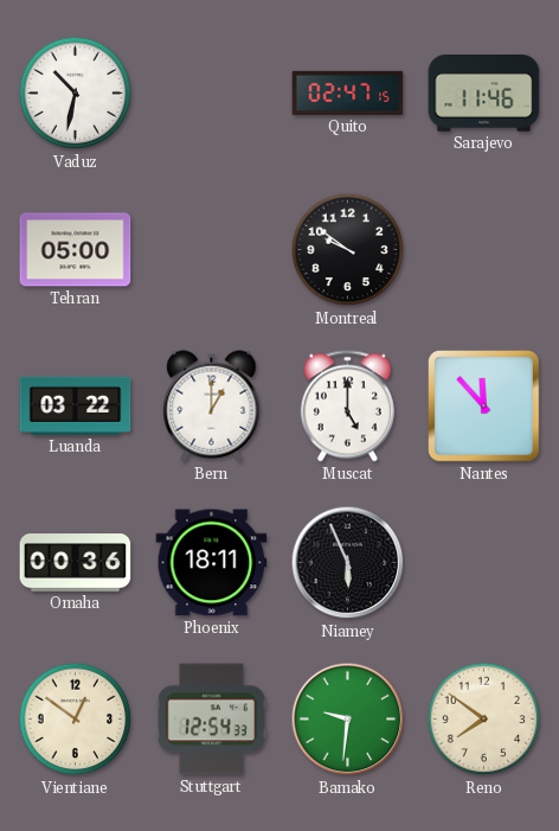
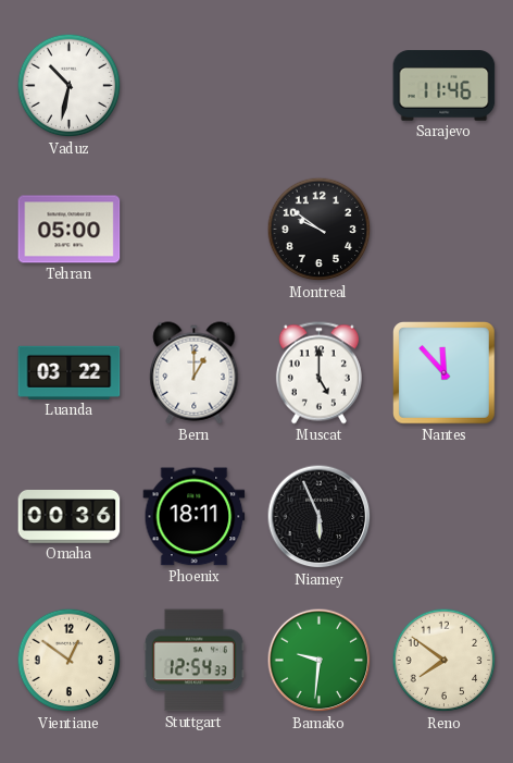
Quito: 02:47 -> none (348, 92)
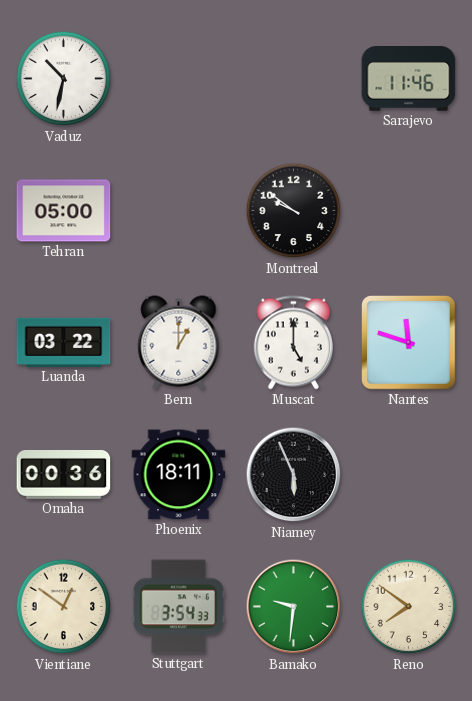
Nantes: 11:53 -> 11:48 (409, 343)
Stuttgart: 12:54 -> 3:54 (178, 607)
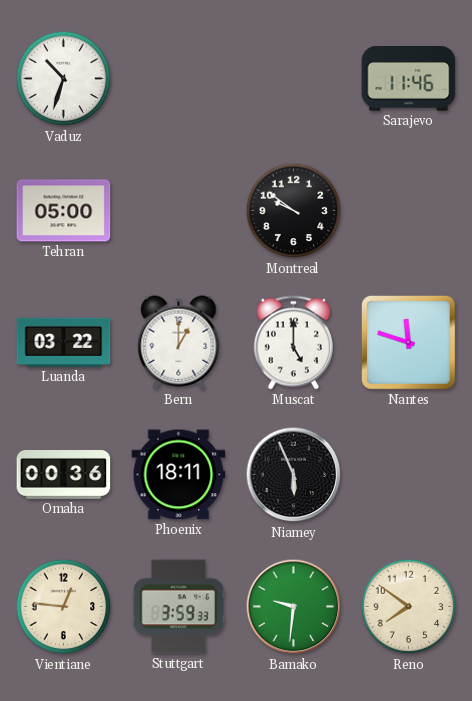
Vaduz: 10:32 -> 10:33 (64, 79)
Vientiane: 12:51 -> 12:46 (64, 607)
Stuttgart: 3:54 -> 3:59 (178, 607)
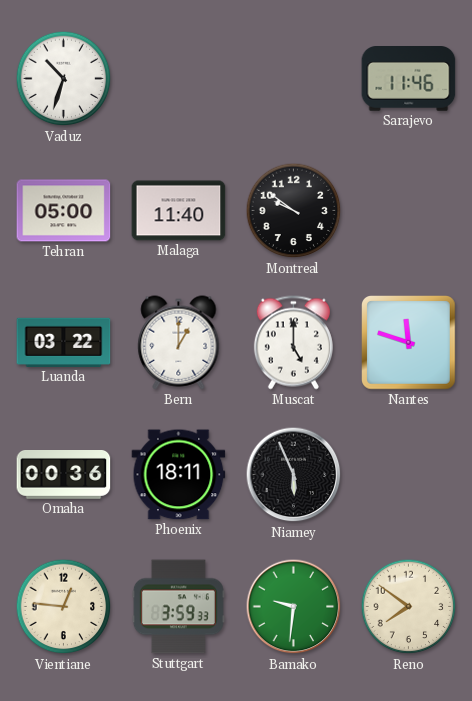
Malaga: none -> 11:40 (179, 211)
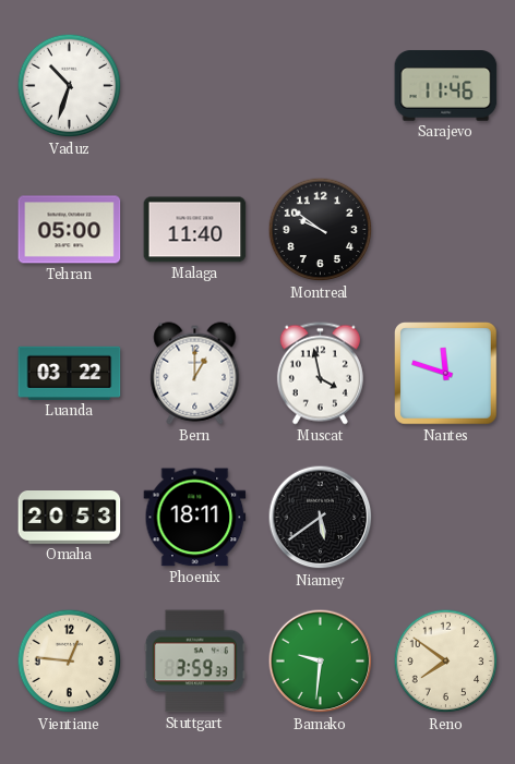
Muscat: 5:00 -> 3:58 (320, 374)
Omaha: 00:36 -> 20:53 (70, 518)
Niamey: 5:56 -> 5:39 (321, 518)
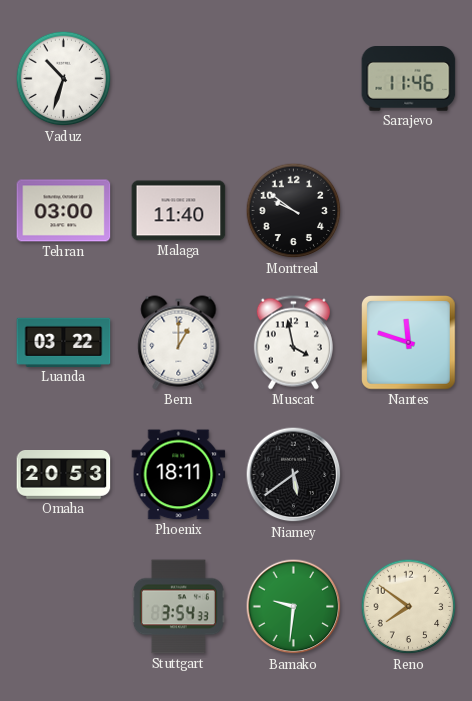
Tehran: 05:00 -> 03:00 (64, 211)
Vientiane: 12:46 -> none (70, 662)
Stuttgart: 3:59 -> 3:54 (178, 607)
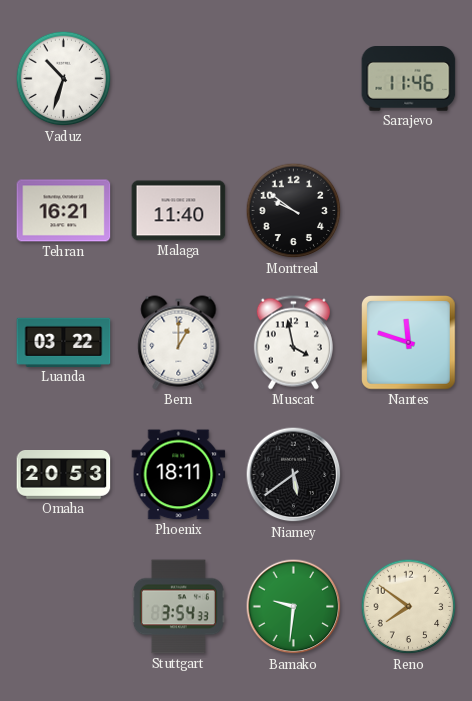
Tehran: 03:00 -> 16:21 (64, 211)
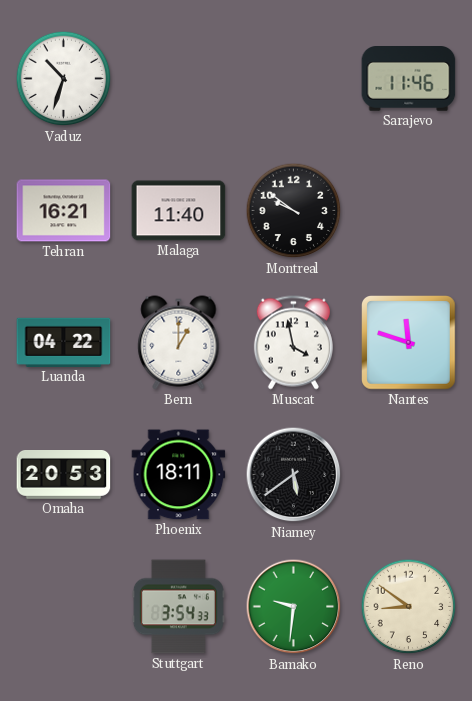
Luanda: 03:22 -> 04:22 (64, 342)
Reno: 7:51 -> 8:51 (409, 607)
